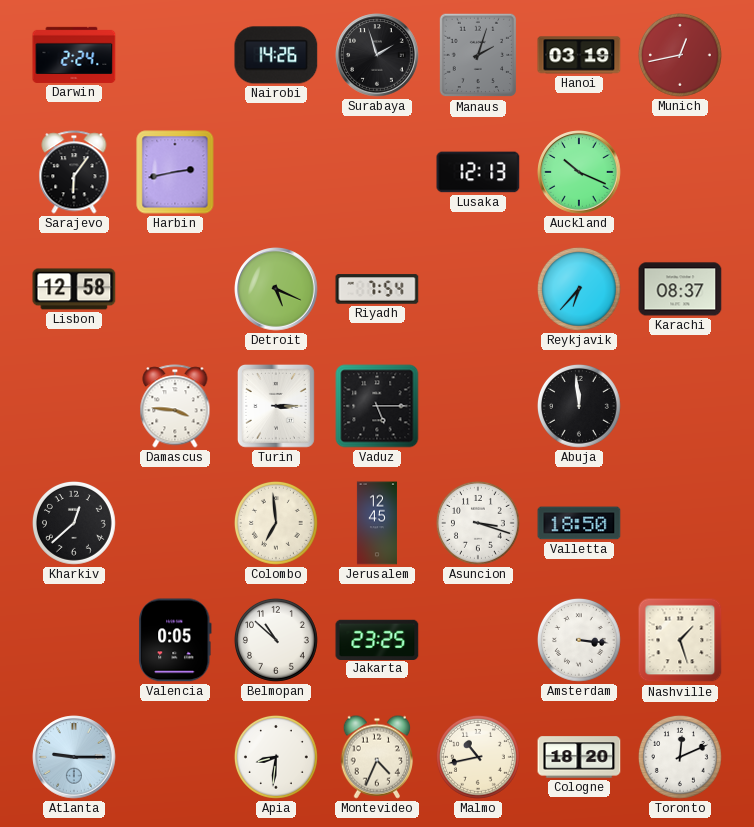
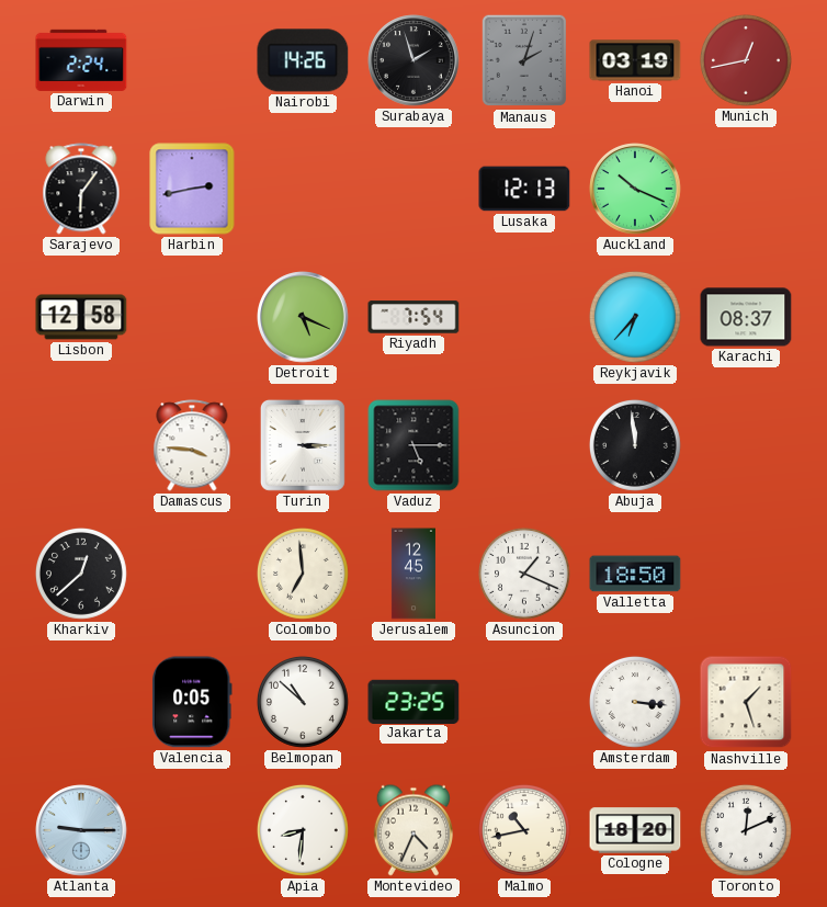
Asuncion: 3:18 -> 1:19 (524, 574)
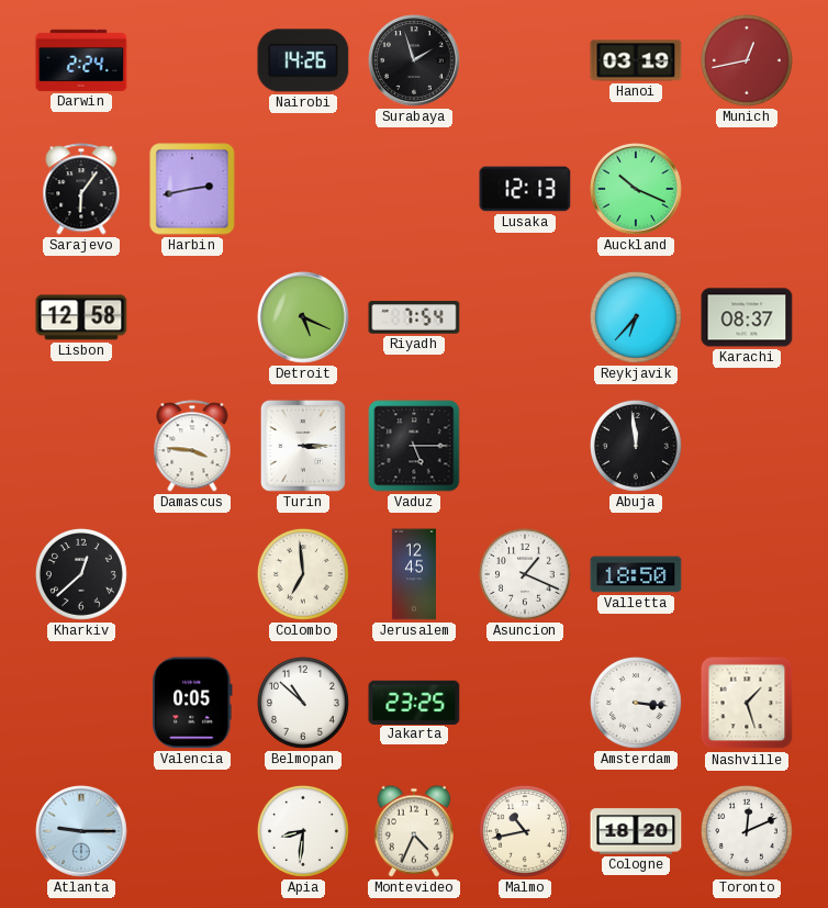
Manaus: 2:03 -> none (524, 60)
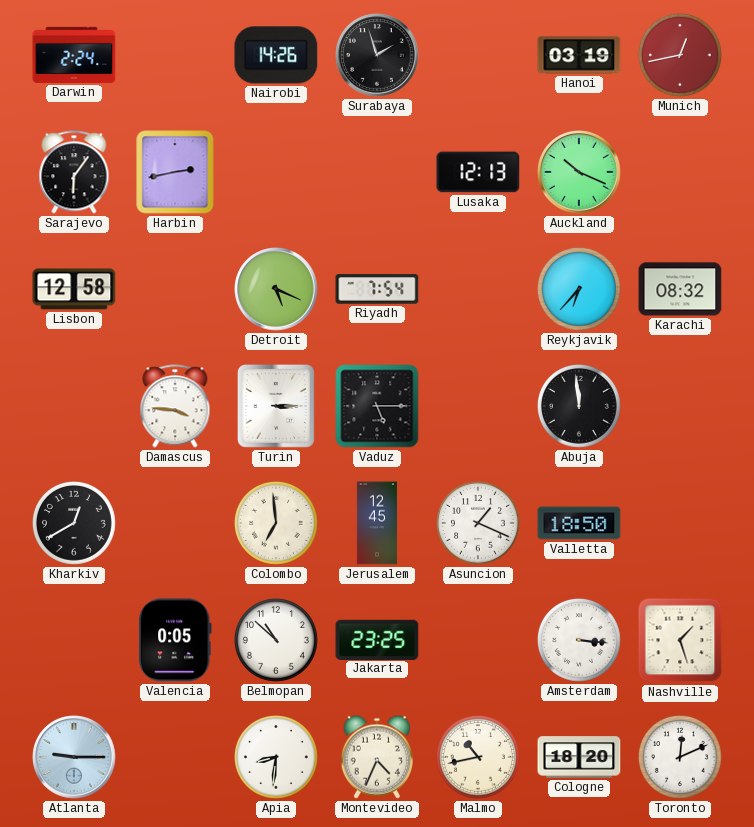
Karachi: 08:37 -> 08:32 (680, 289)
Kharkiv: 12:38 -> 12:40 (74, 523)
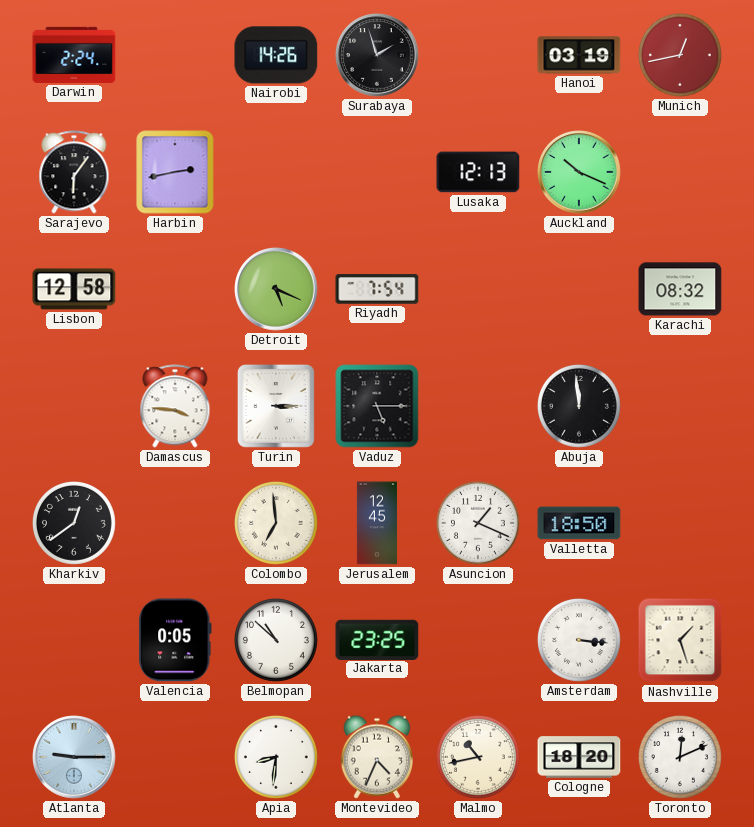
Reykjavik: 6:37 -> none (579, 289)
Kharkiv: 12:40 -> 12:39 (74, 523)
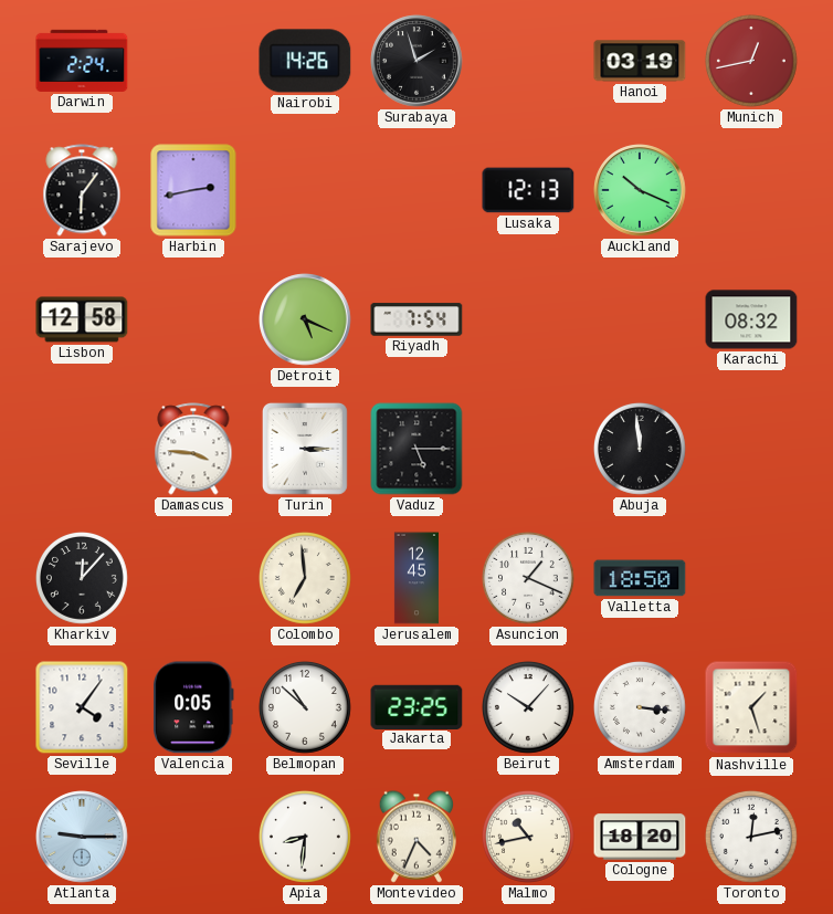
Kharkiv: 12:39 -> 12:07 (82, 578)
Seville: none -> 4:06 (82, 707)
Beirut: none -> 10:07 (528, 707)
Toronto: 12:11 -> 12:13 (751, 837)
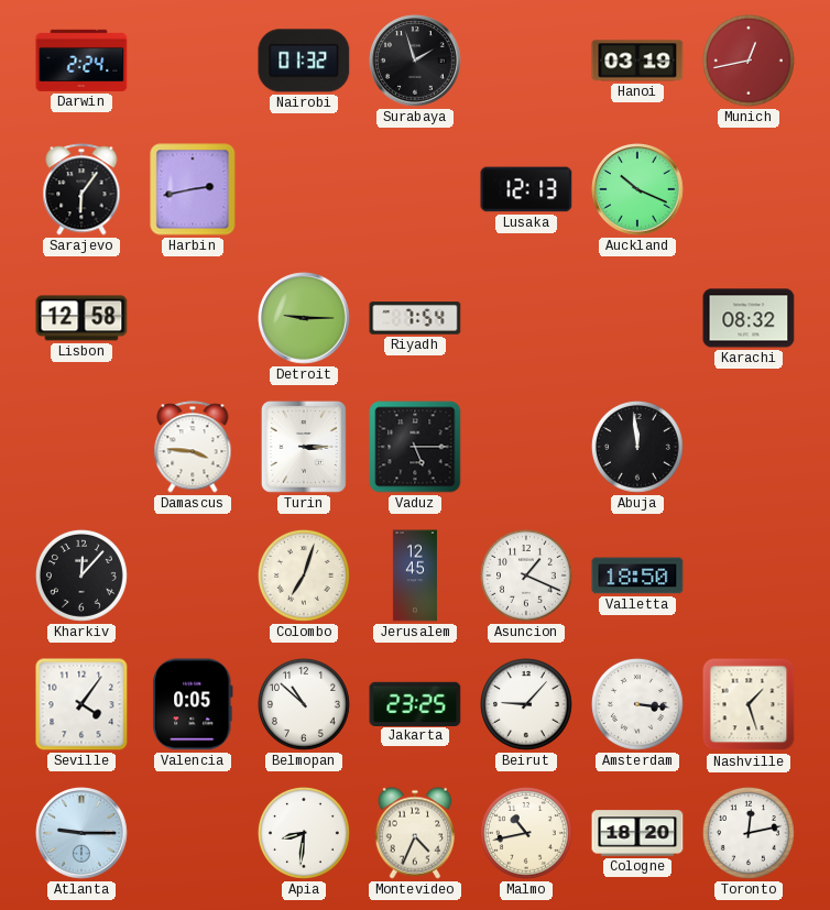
Nairobi: 14:26 -> 01:32 (304, 61)
Detroit: 5:19 -> 9:15 (304, 318)
Colombo: 6:59 -> 7:03 (304, 575)
Beirut: 10:07 -> 9:07 (526, 704)
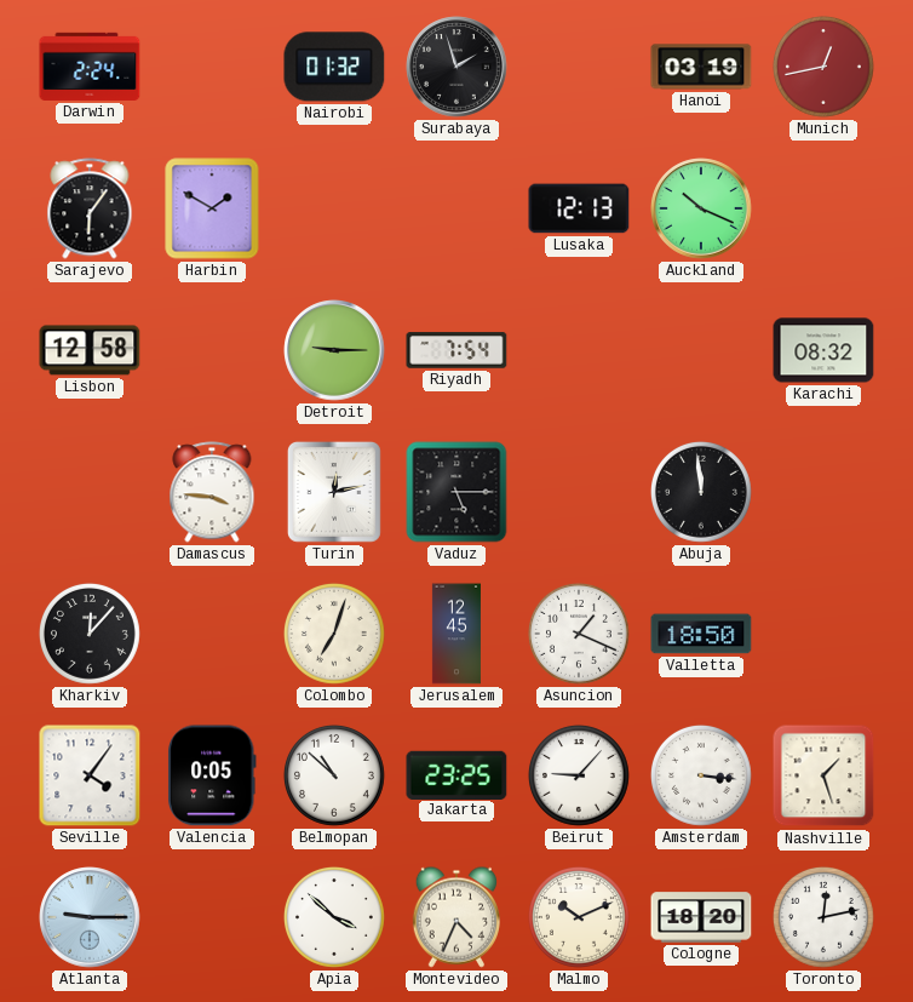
Harbin: 2:43 -> 1:50 (212, 208)
Turin: 3:15 -> 12:13 (334, 492)
Apia: 8:31 -> 3:52 (334, 917)
Malmo: 10:43 -> 10:11 (579, 917)
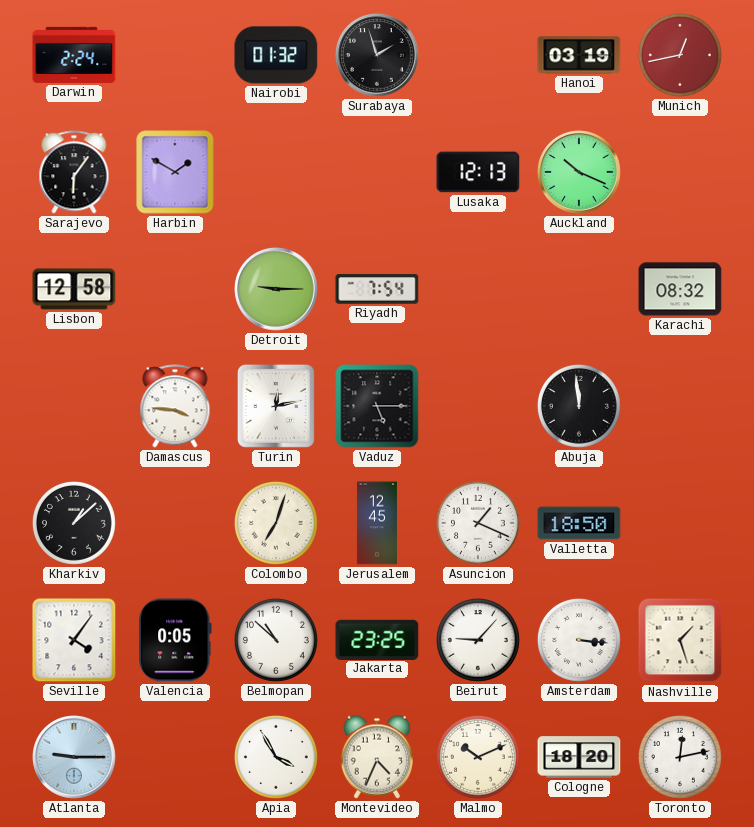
Kharkiv: 12:07 -> 1:08 (74, 523)
Apia: 3:52 -> 3:55 (276, 757)
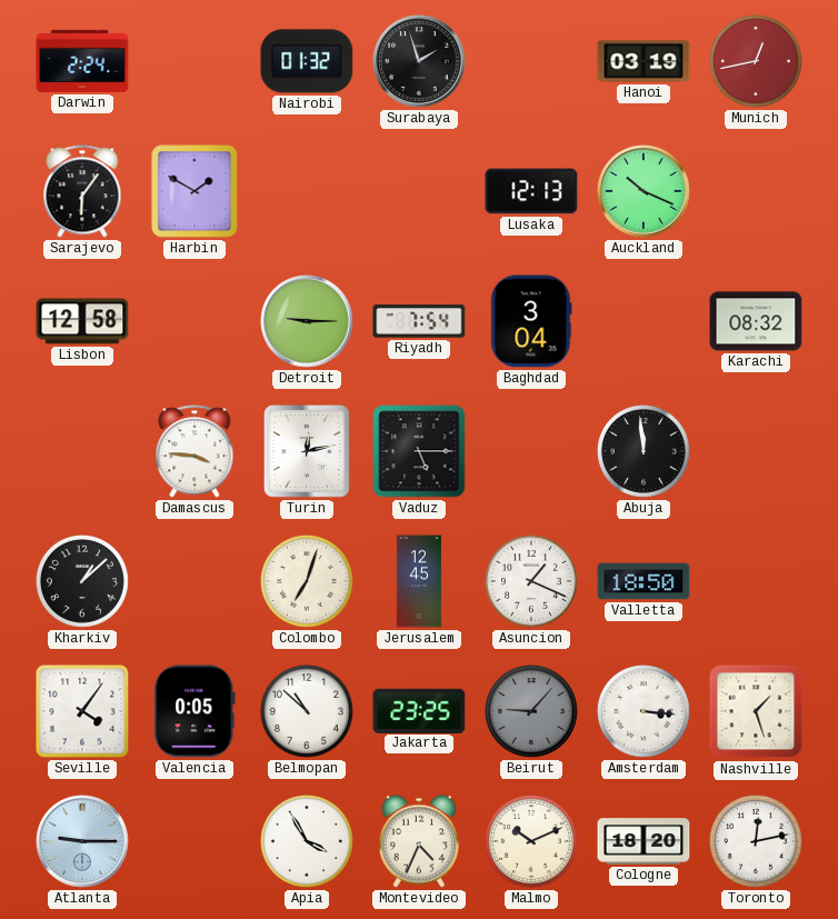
Baghdad: none -> 3:04 (531, 321)
Beirut dial: white -> grey (531, 711)
